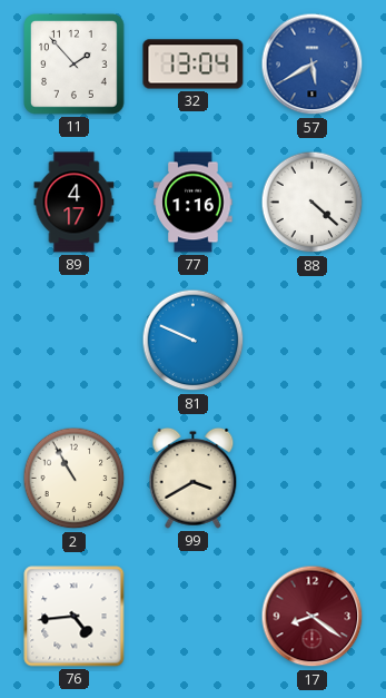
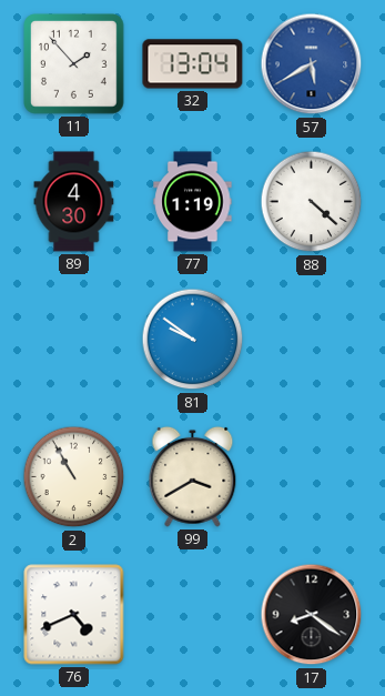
89: 4:17 -> 4:30 (74, 202)
77: 1:16 -> 1:19 (193, 202)
81: 9:49 -> 9:51 (193, 340)
76: 4:44 -> 4:41 (74, 615)
17 dial: burgundy -> black (312, 615)
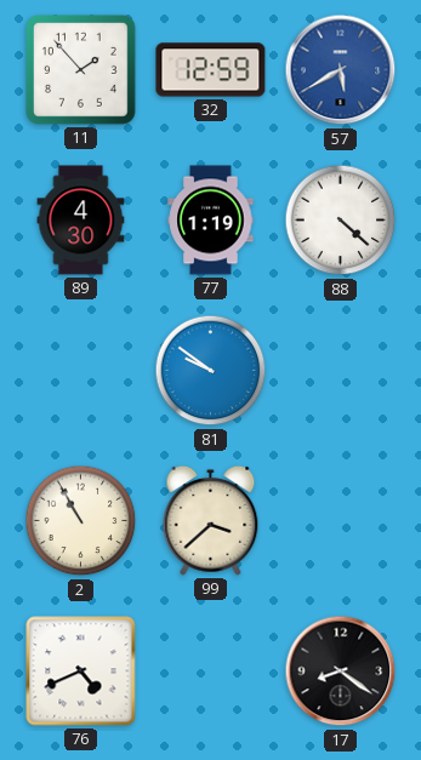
32: 13:04 -> 12:59 (211, 70)
99: 3:40 -> 3:38 (211, 520)
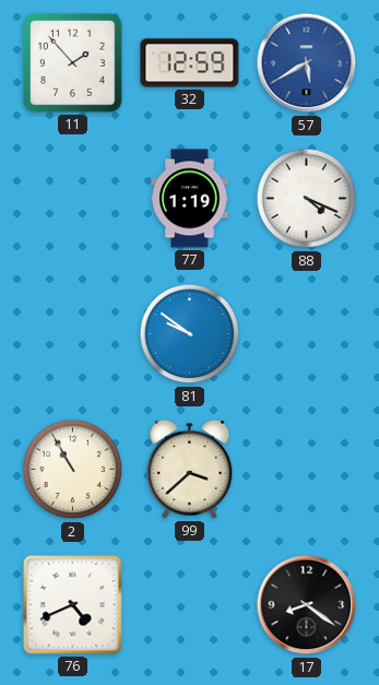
89: 4:30 -> none (81, 221)
88: 4:22 -> 4:19 (307, 199)
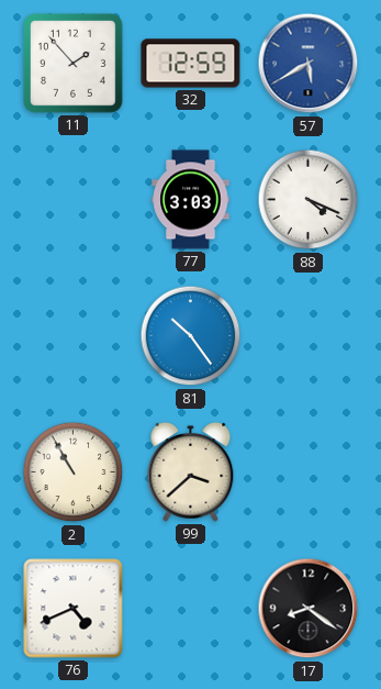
77: 1:19 -> 3:03 (191, 200)
81: 9:51 -> 10:24 (191, 336)
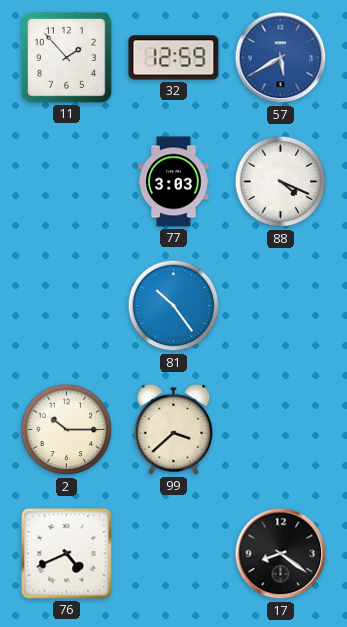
2: 10:55 -> 10:15 (67, 430)
